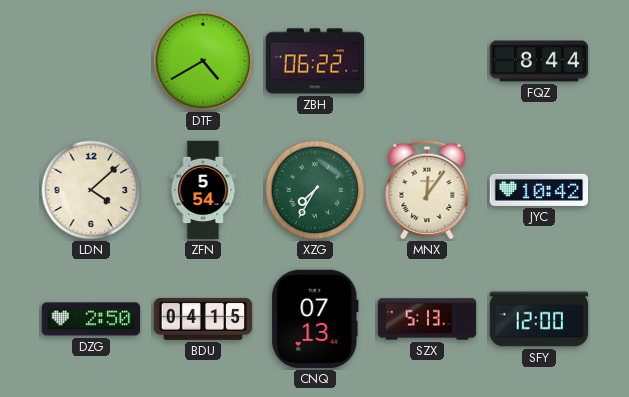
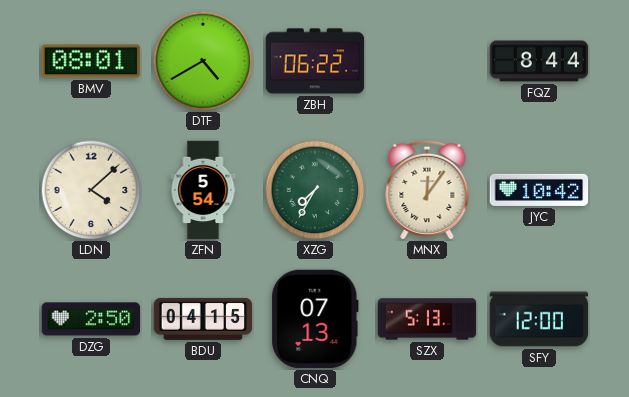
BMV: none -> 08:01 (91, 61)
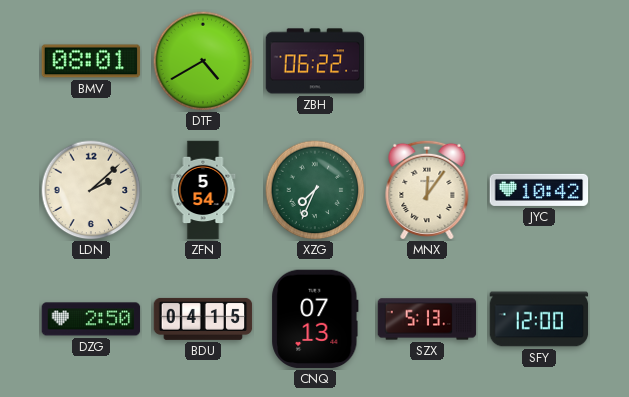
FQZ: 8:44 -> none (539, 61)
LDN: 4:08 -> 2:08 (91, 190)
XZG: 7:35 -> 7:34 (315, 190)
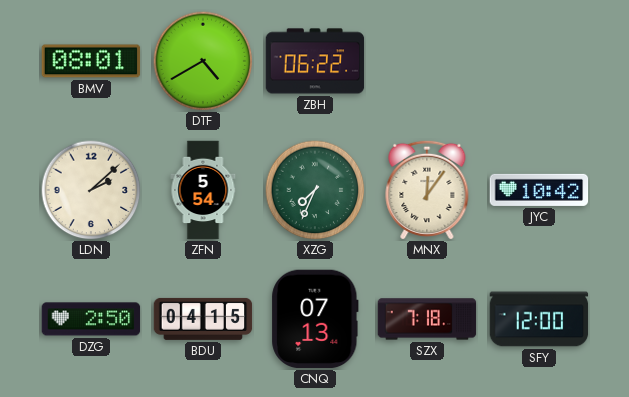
SZX: 5:13 -> 7:18 (427, 319)
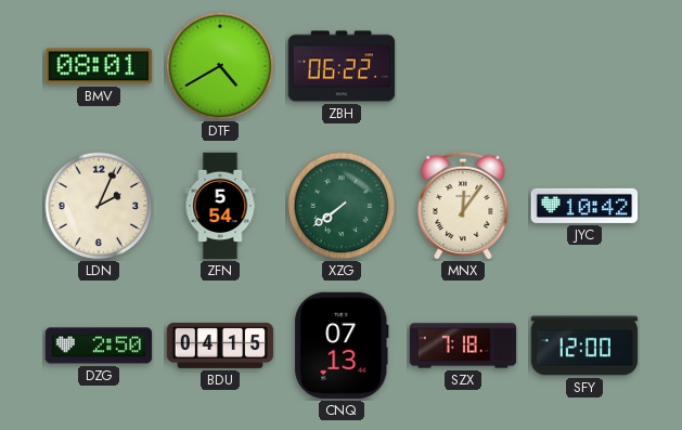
LDN: 2:08 -> 2:04 (99, 206)
XZG: 7:34 -> 7:39 (342, 206)
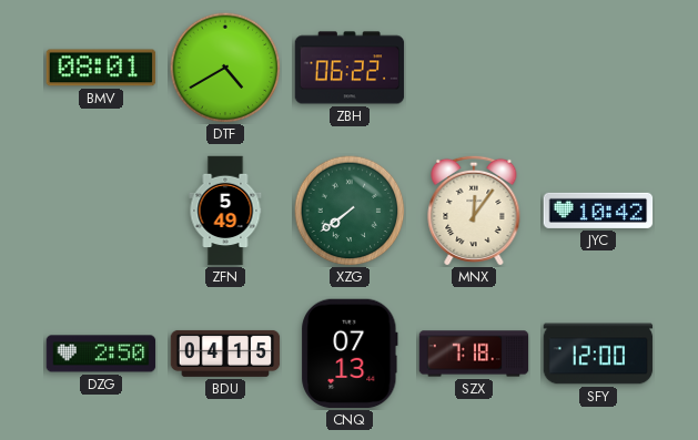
LDN: 2:04 -> none (99, 206)
ZFN: 5:54 -> 5:49 (225, 211)
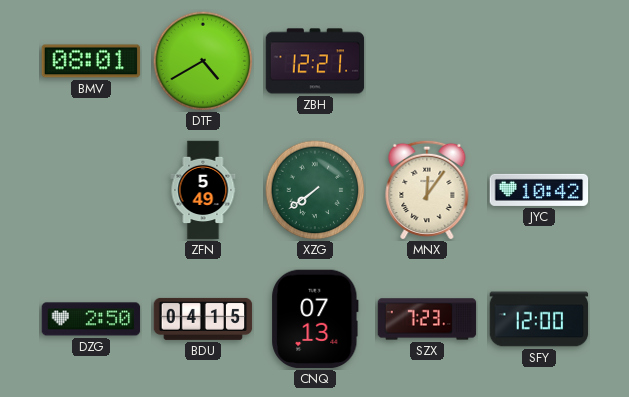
ZBH: 06:22 -> 12:21 (315, 61)
SZX: 7:18 -> 7:23 (427, 319)
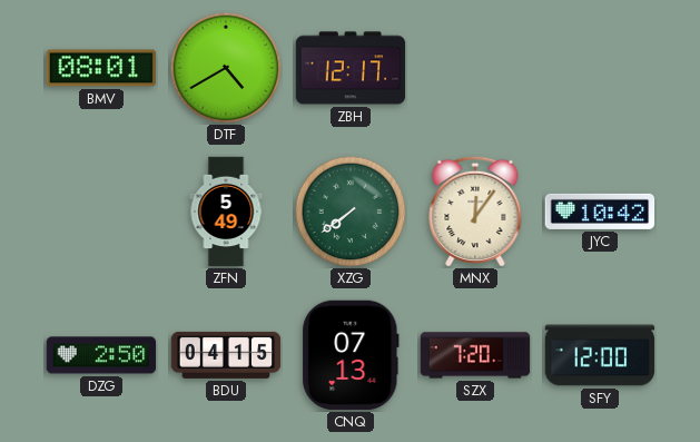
ZBH: 12:21 -> 12:17 (351, 68)
SZX: 7:23 -> 7:20 (475, 355)
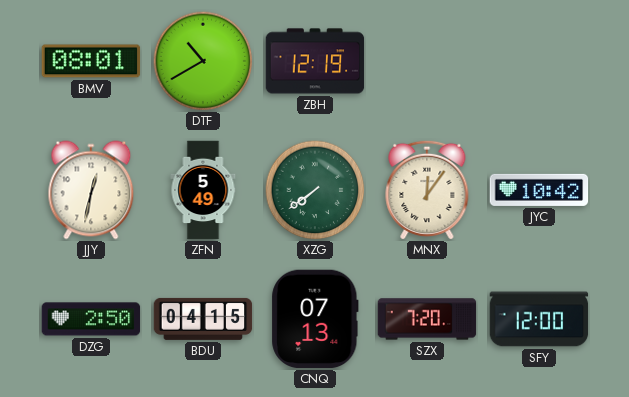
DTF: 4:40 -> 10:40 (203, 61)
ZBH: 12:17 -> 12:19 (315, 61)
JJY: none -> 12:32 (91, 190)
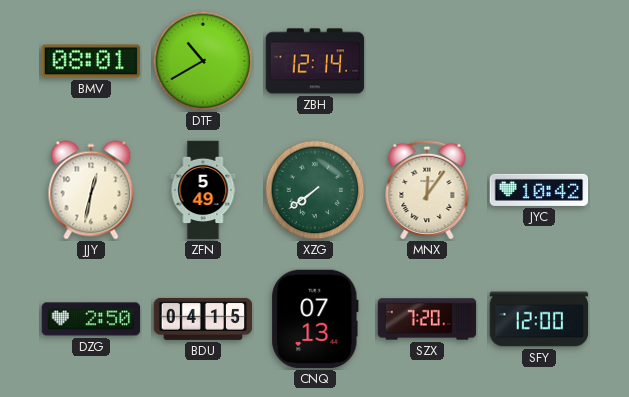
ZBH: 12:19 -> 12:14 (315, 61)
